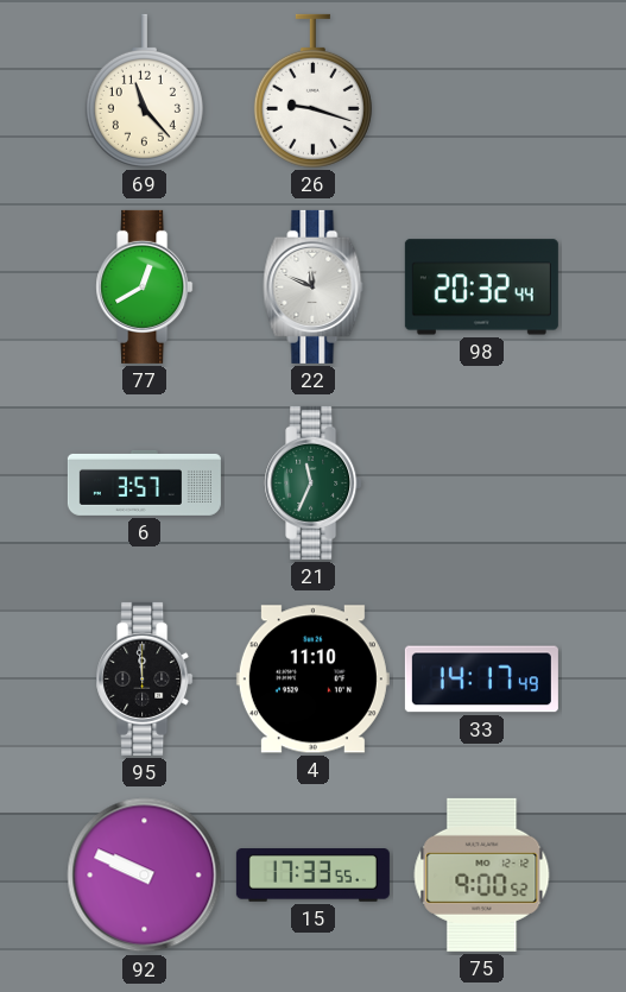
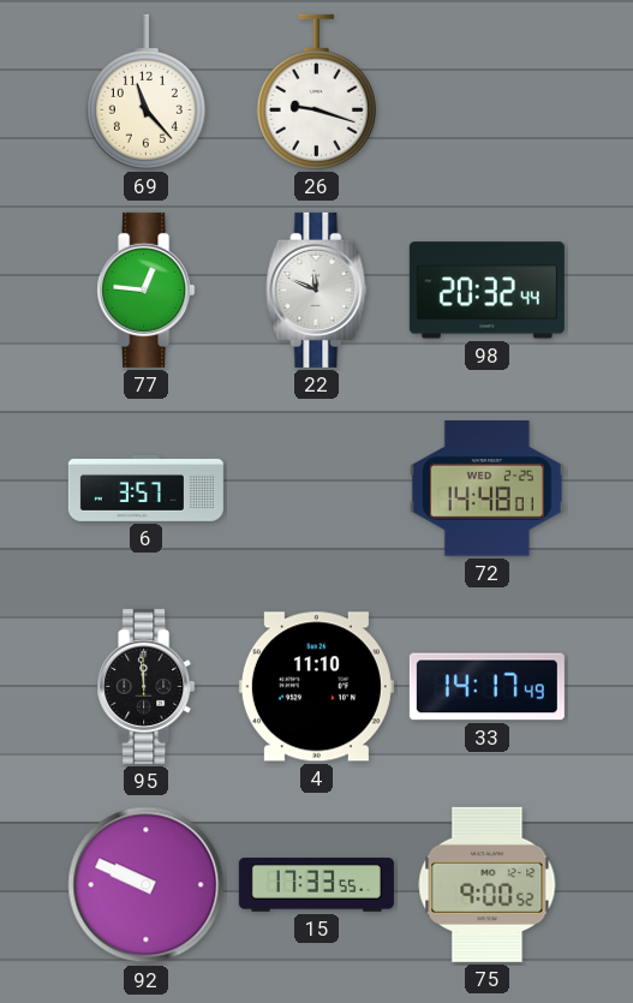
77: 12:40 -> 12:46 (147, 289)
21: 11:34 -> none (314, 482)
72: none -> 14:48 (486, 489)
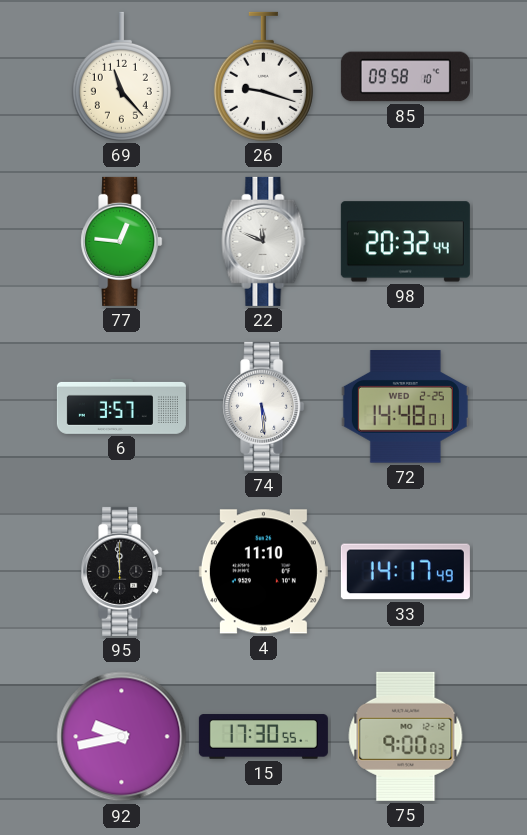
85: none -> 09:58 (405, 77)
74: none -> 5:29 (264, 406)
92: 9:49 -> 9:43 (122, 737)
15: 17:33 -> 17:30 (263, 737)
75: 9:00:52 -> 9:00:03 (406, 736)
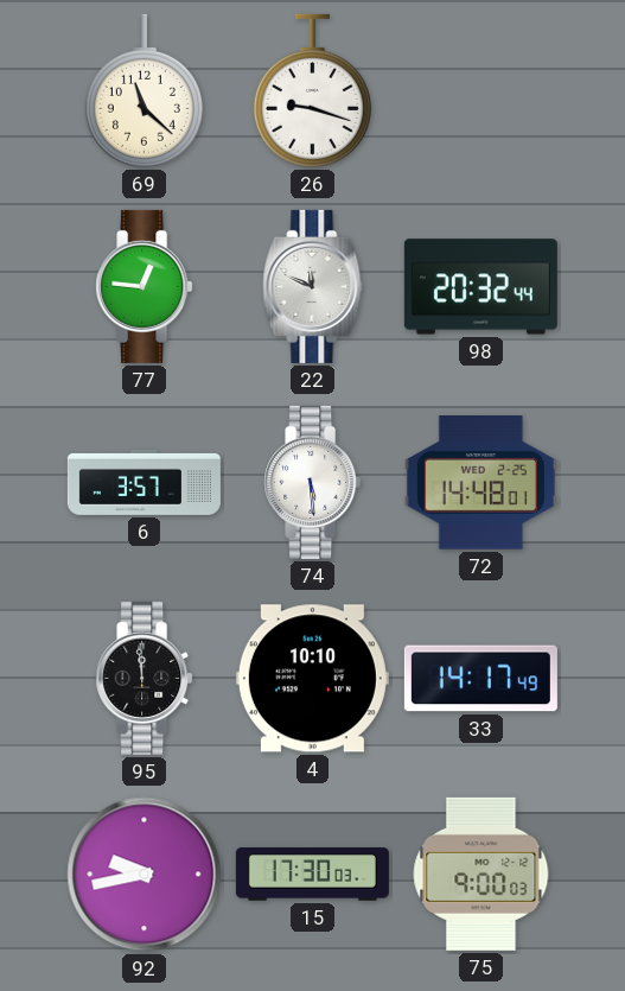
69: 11:23 -> 11:22 (144, 90)
85: 09:58 -> none (405, 77)
4: 11:10 -> 10:10 (312, 679)
15: 17:30:55 -> 17:30:03 (312, 875)
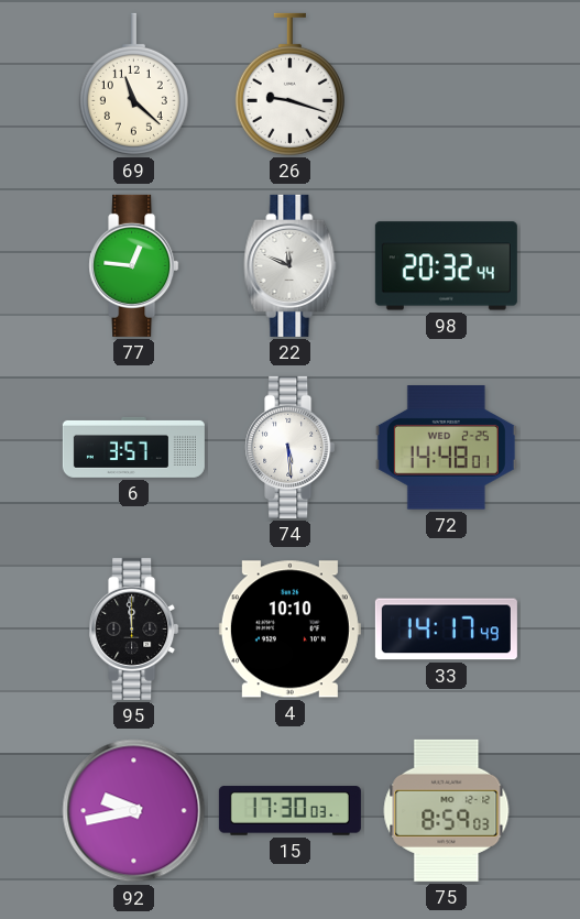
75: 9:00 -> 8:59 (447, 810)
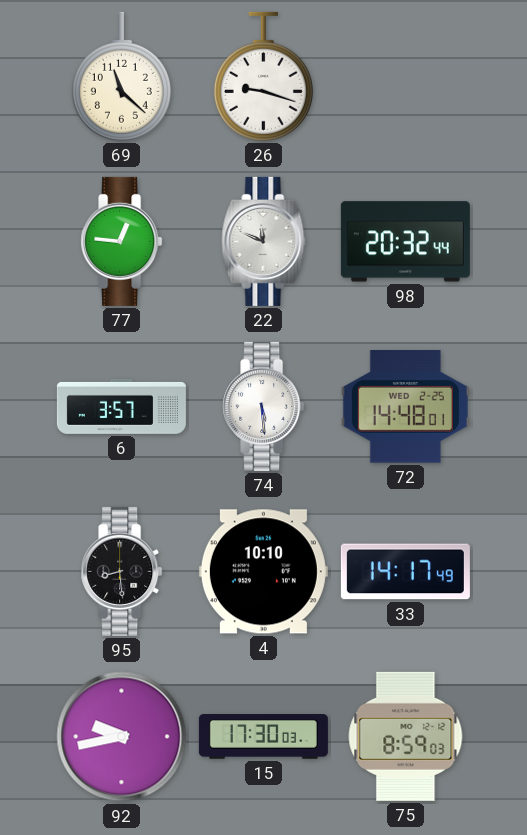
95: 11:59 -> 8:29 (122, 571)
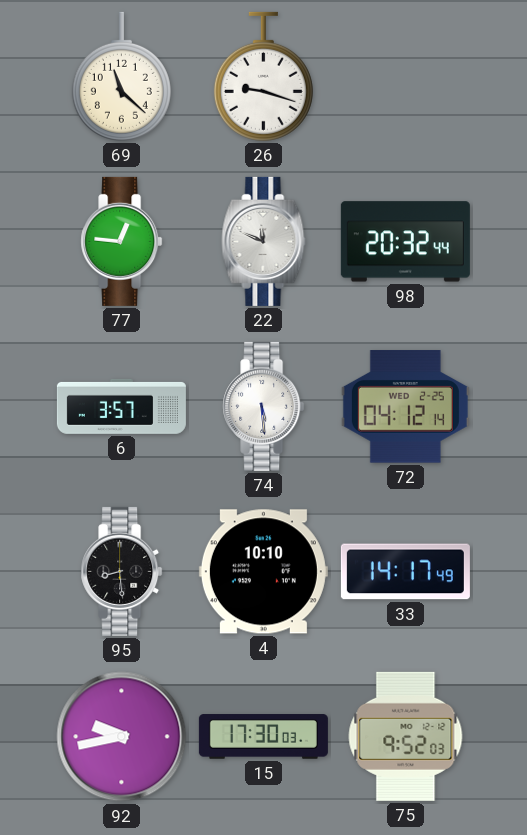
72: 14:48 -> 04:12 (405, 407)
75: 8:59 -> 9:52 (406, 736)
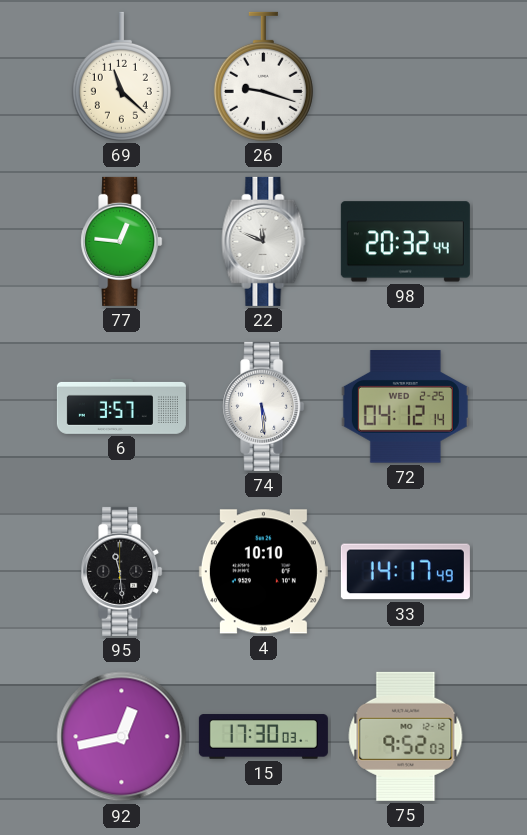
95: 8:29 -> 11:29 (122, 571)
92: 9:43 -> 12:43 (122, 737)
